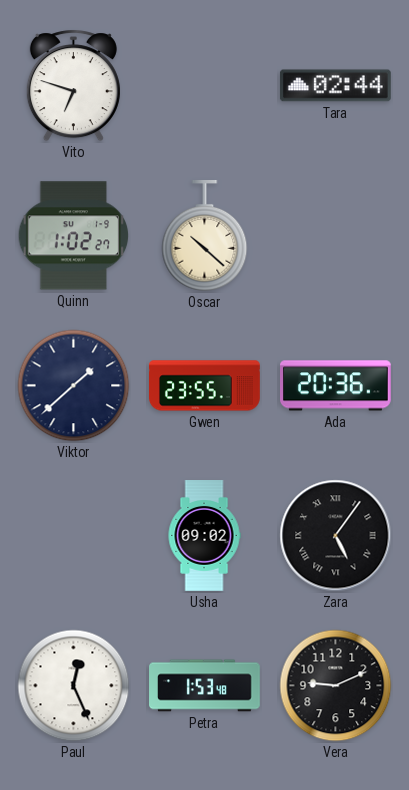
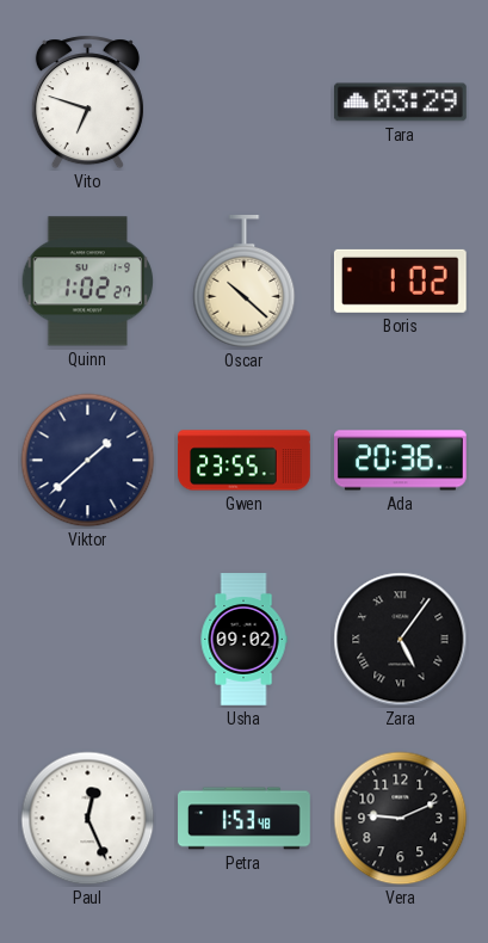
Tara: 02:44 -> 03:29 (400, 103)
Boris: none -> 1:02 (400, 281)
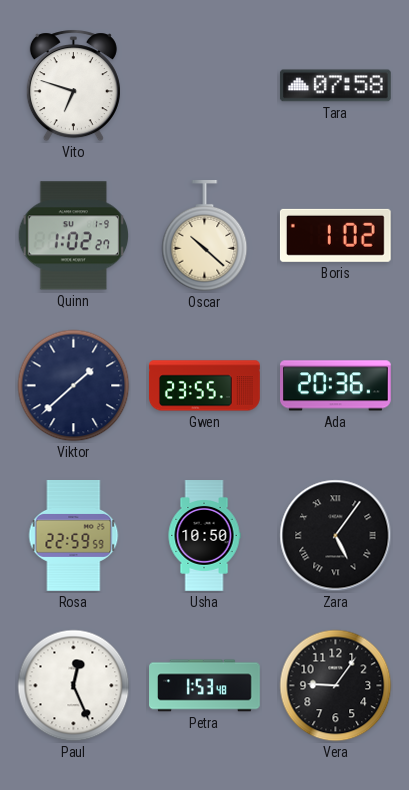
Tara: 03:29 -> 07:58 (335, 86)
Rosa: none -> 22:59 (74, 536)
Usha: 09:02 -> 10:50 (204, 536)
Vera: 9:11 -> 9:06 (336, 686)
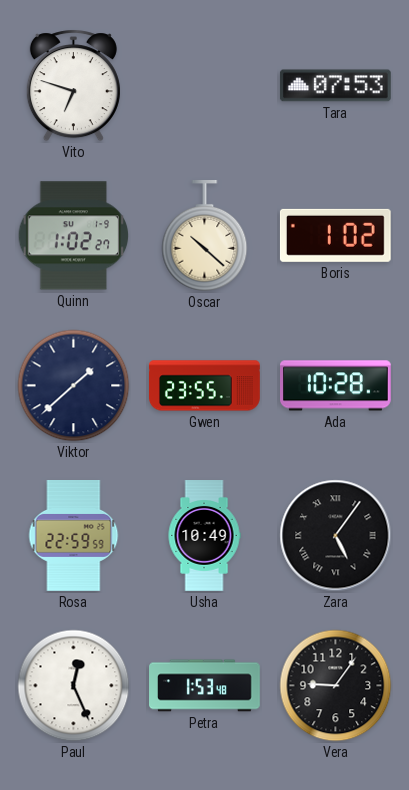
Tara: 07:58 -> 07:53 (335, 86)
Ada: 20:36 -> 10:28 (336, 386)
Usha: 10:50 -> 10:49 (204, 536)
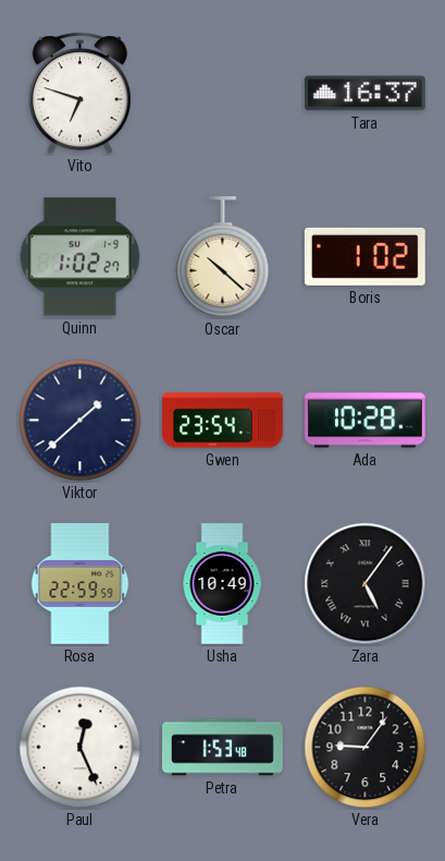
Tara: 07:53 -> 16:37 (364, 94)
Gwen: 23:55 -> 23:54 (223, 421)
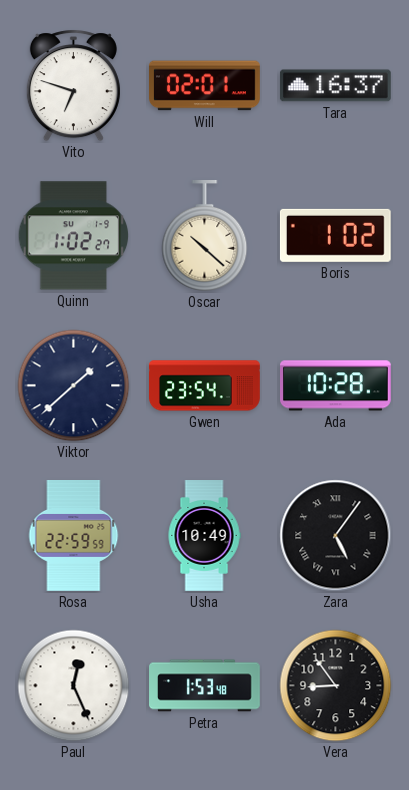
Will: none -> 02:01 (205, 86)
Vera: 9:06 -> 8:54 (336, 686)
